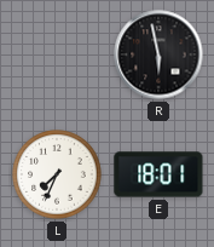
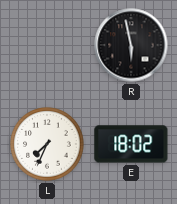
E: 18:01 -> 18:02 (131, 144)
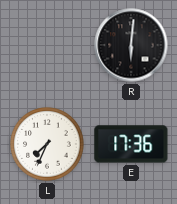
R: 5:58 -> 6:01 (131, 45)
E: 18:02 -> 17:36 (131, 144)
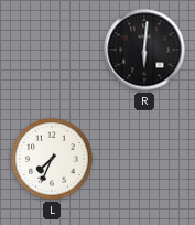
E: 17:36 -> none (131, 144)
